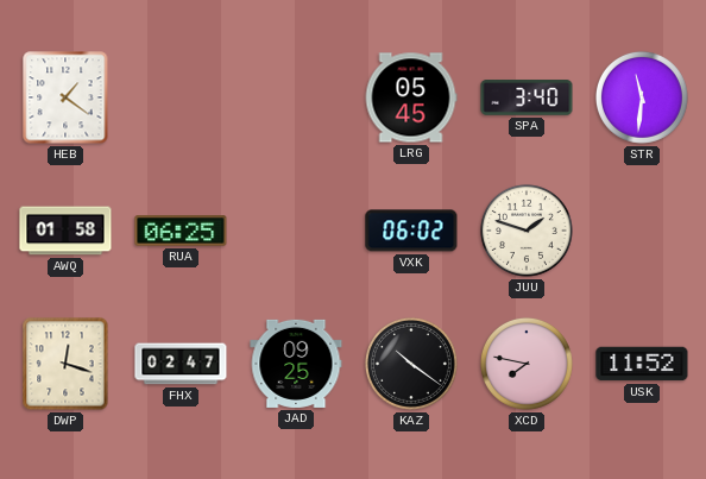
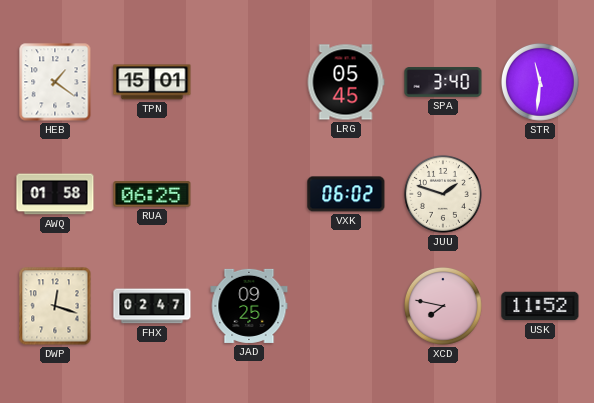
TPN: none -> 15:01 (152, 82)
KAZ: 10:21 -> none (411, 364)
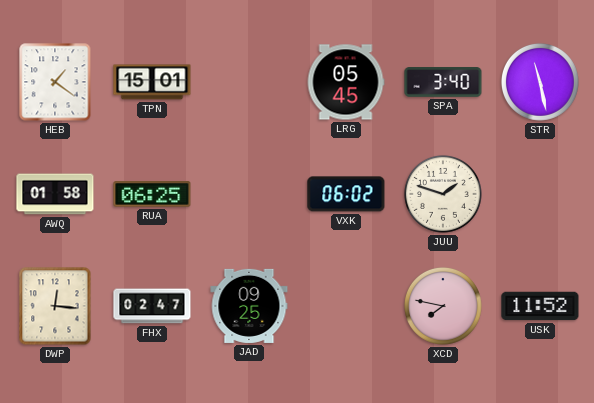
STR: 11:31 -> 11:28 (540, 82)
DWP: 12:18 -> 12:16 (55, 306)
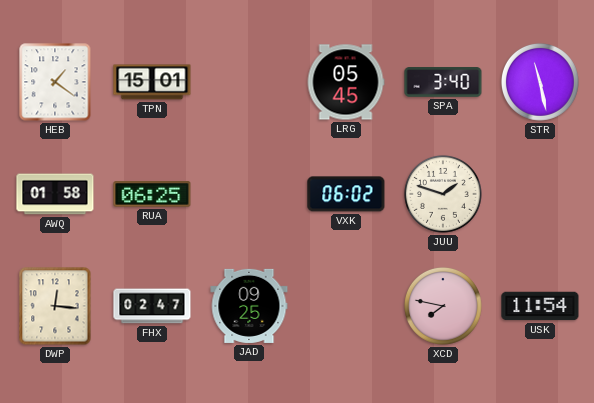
USK: 11:52 -> 11:54 (540, 306)
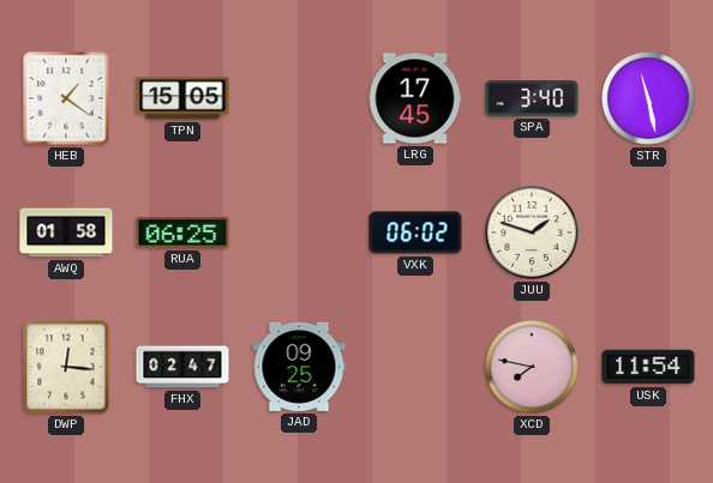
TPN: 15:01 -> 15:05 (182, 98)
LRG: 05:45 -> 17:45 (415, 98)
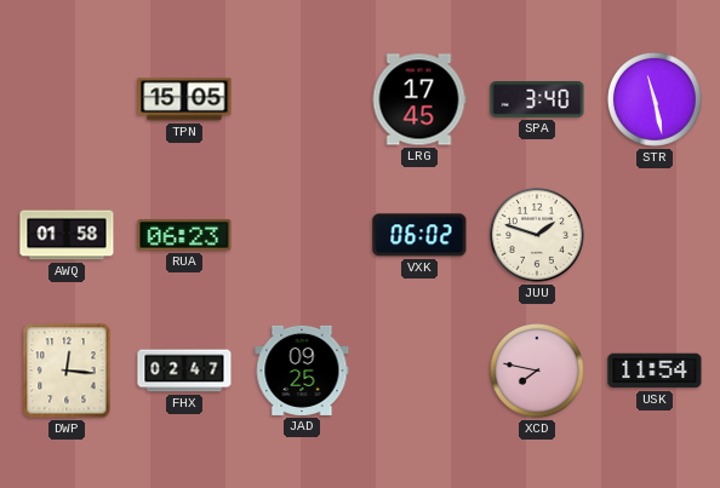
HEB: 1:21 -> none (66, 98)
RUA: 06:25 -> 06:23 (184, 235)
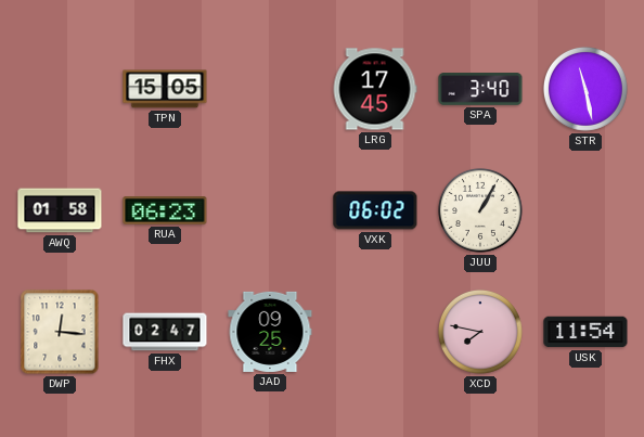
JUU: 1:48 -> 1:05 (480, 210)
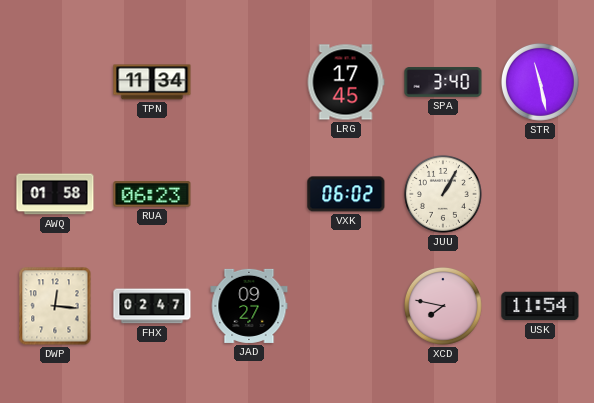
TPN: 15:05 -> 11:34 (152, 82)
JAD: 09:25 -> 09:27 (249, 306)
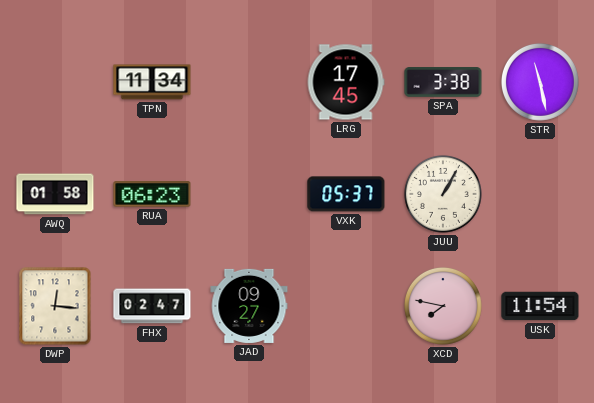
SPA: 3:40 -> 3:38 (443, 82)
VXK: 06:02 -> 05:37 (346, 194)
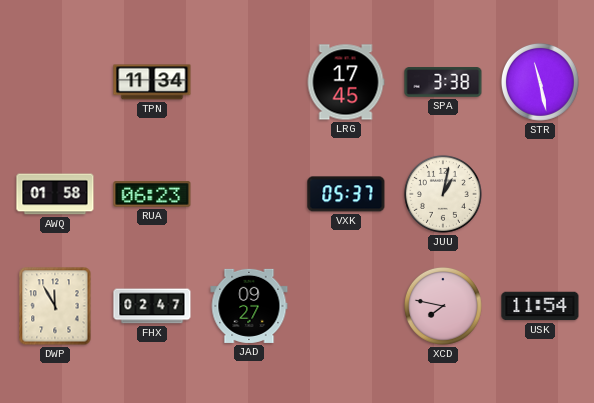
JUU: 1:05 -> 1:02 (443, 194)
DWP: 12:16 -> 11:55 (55, 306)
